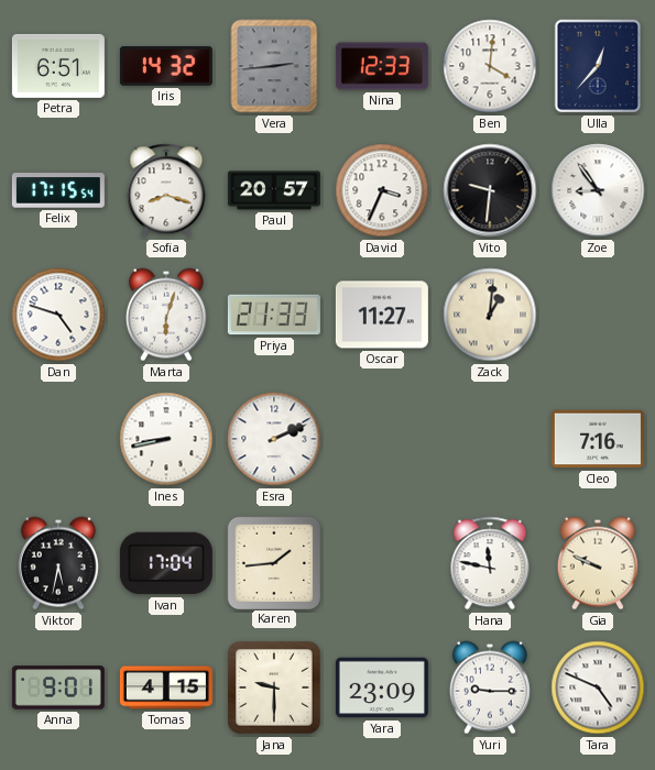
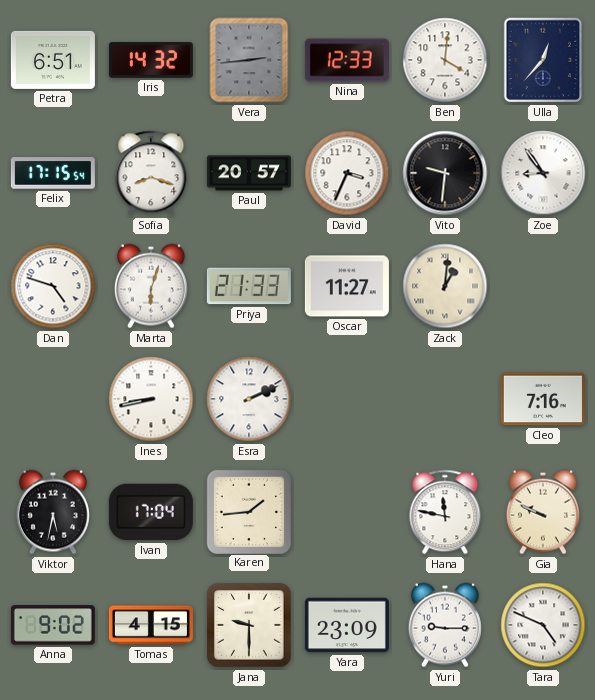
Anna: 9:01 -> 9:02 (53, 625)
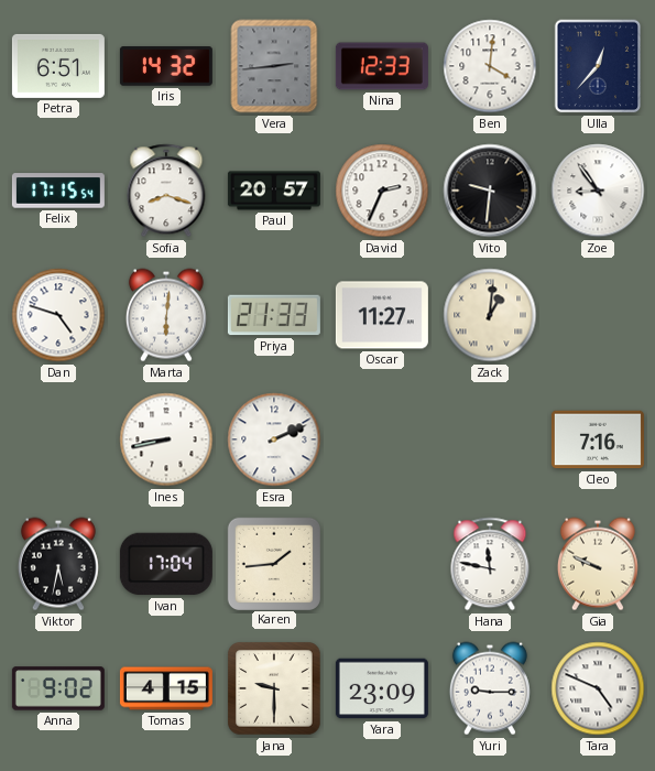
David: 3:34 -> 2:34 (382, 191)
Marta: 6:03 -> 6:01 (166, 315)
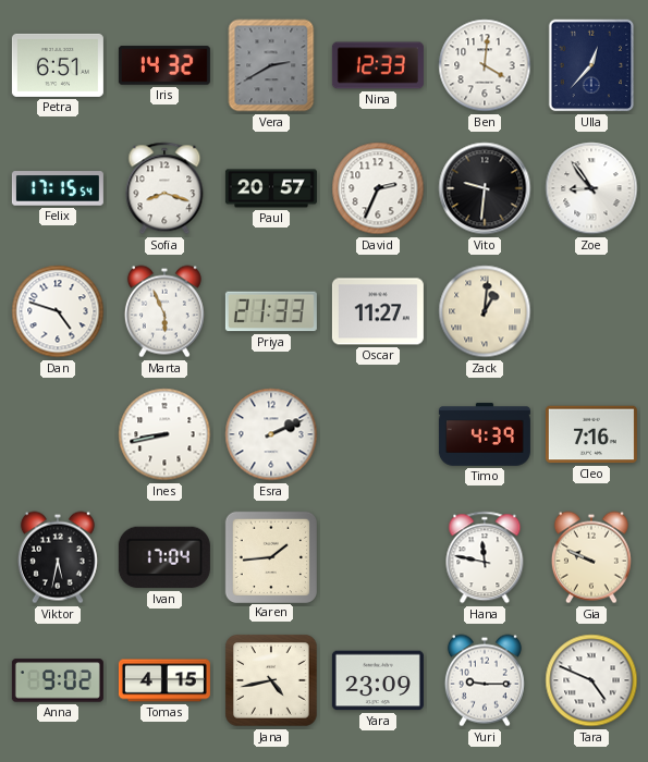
Vera: 2:44 -> 2:40 (271, 65)
Marta: 6:01 -> 5:56 (164, 311)
Timo: none -> 4:39 (485, 434)
Jana: 9:30 -> 4:43 (271, 680)
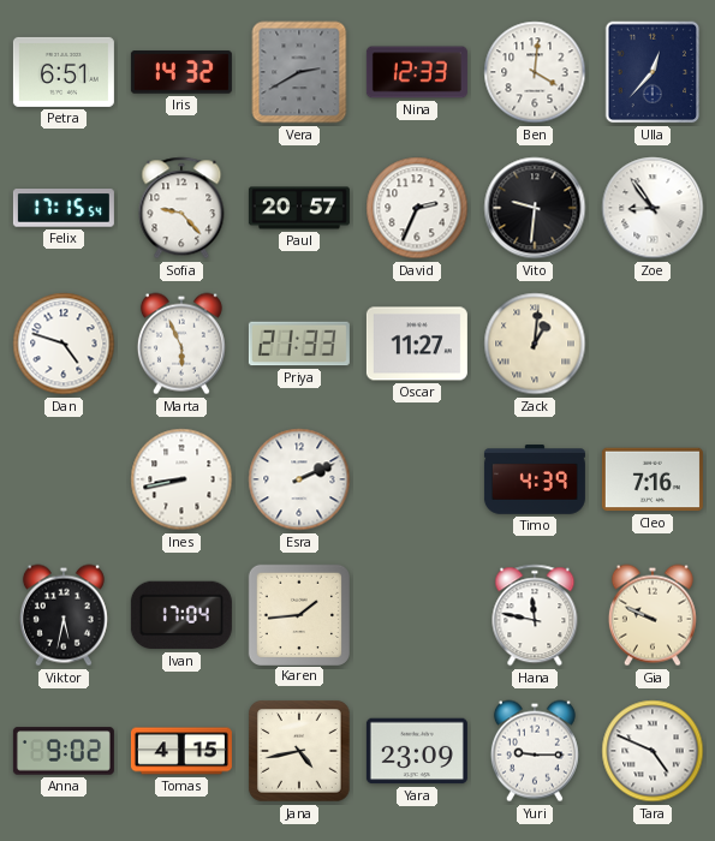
Sofia: 8:18 -> 9:23 (181, 208)
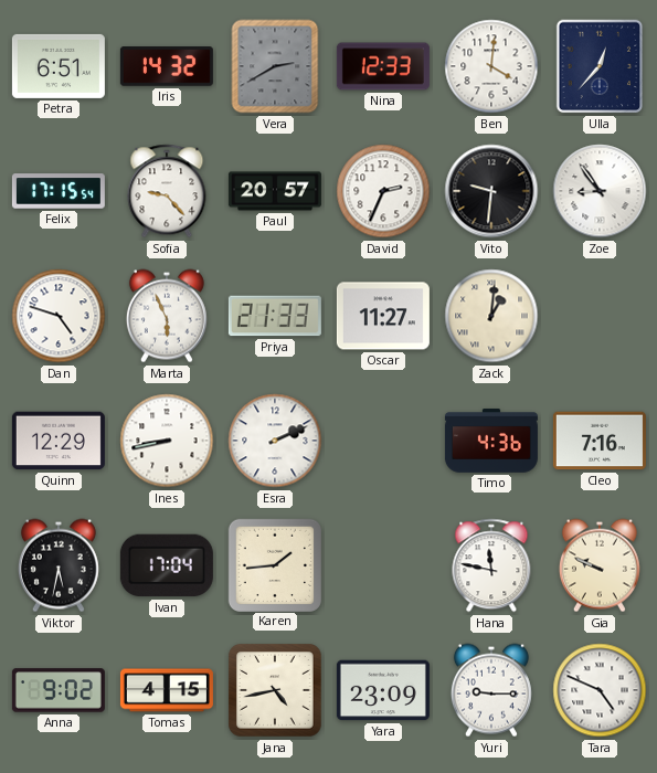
Quinn: none -> 12:29 (59, 441)
Timo: 4:39 -> 4:36 (491, 441)
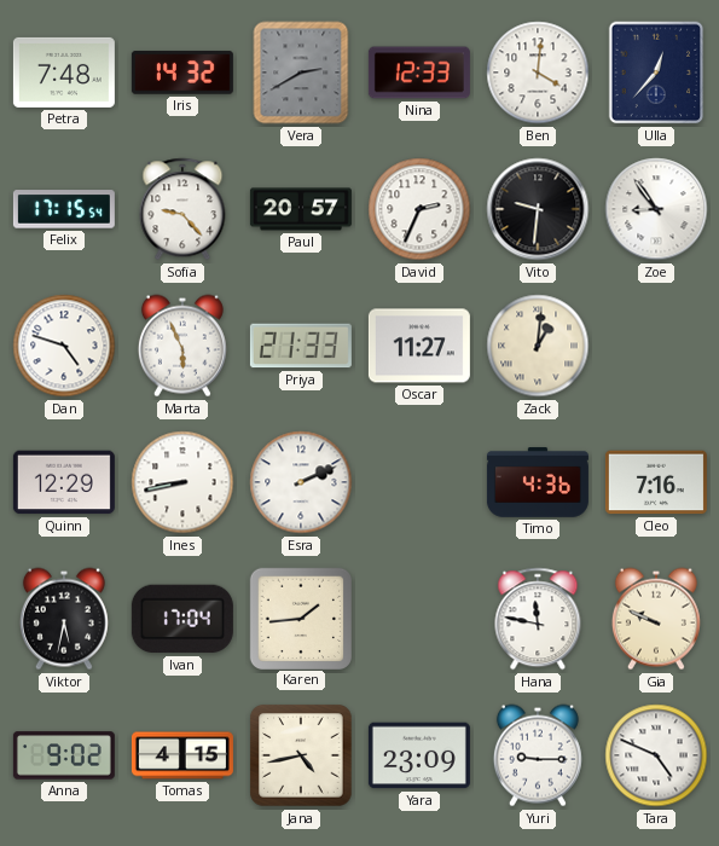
Petra: 6:51 -> 7:48 (64, 73)
